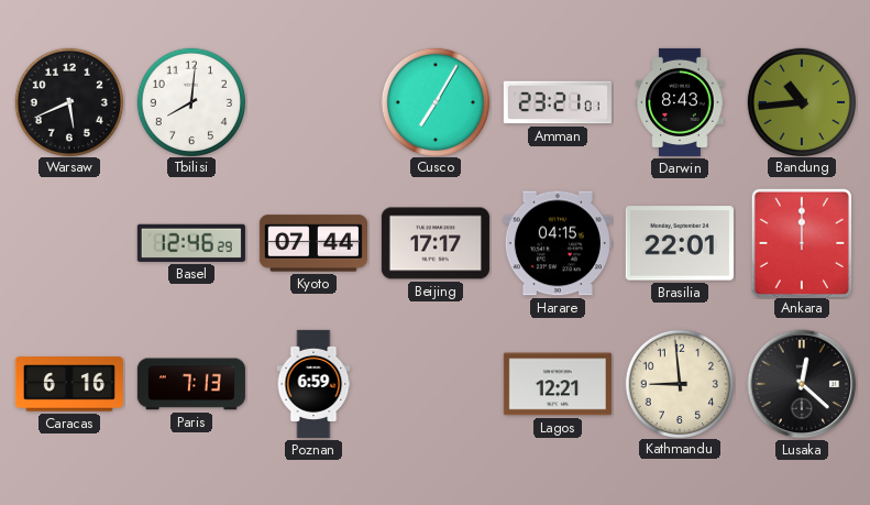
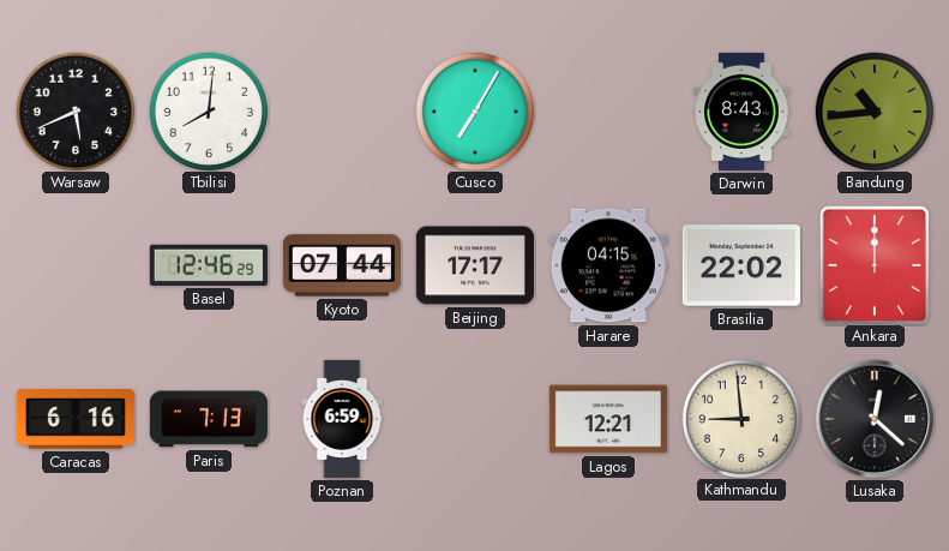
Amman: 23:21 -> none (558, 102)
Brasilia: 22:01 -> 22:02 (741, 265)
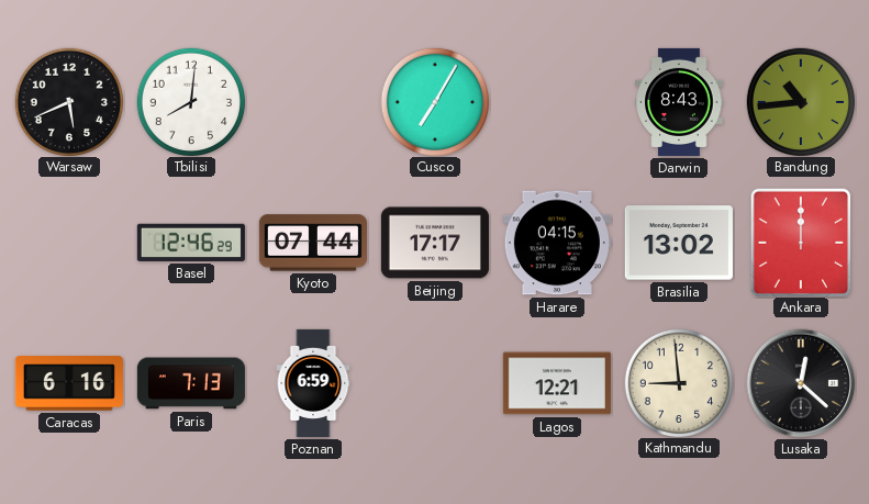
Brasilia: 22:02 -> 13:02 (679, 243)
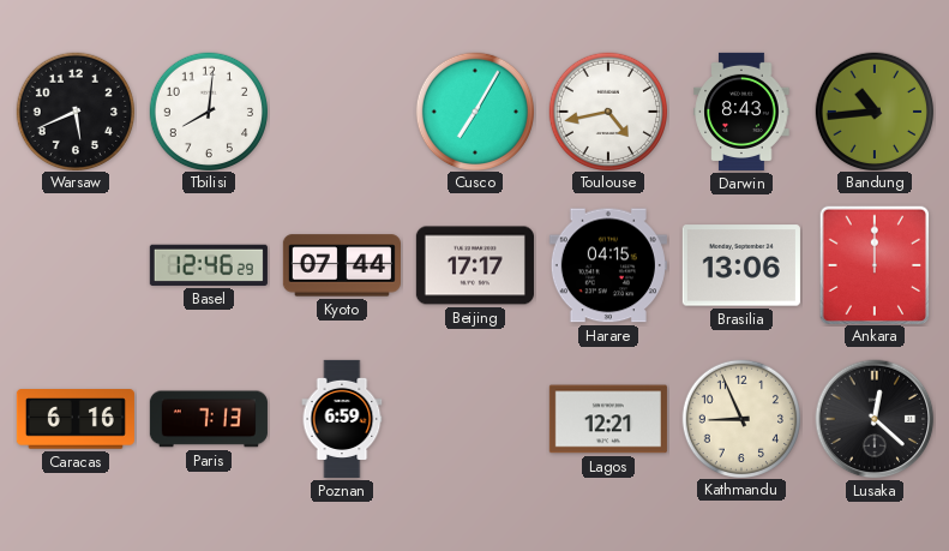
Toulouse: none -> 4:43 (607, 110)
Brasilia: 13:02 -> 13:06 (741, 265)
Kathmandu: 8:59 -> 8:56 (740, 418)
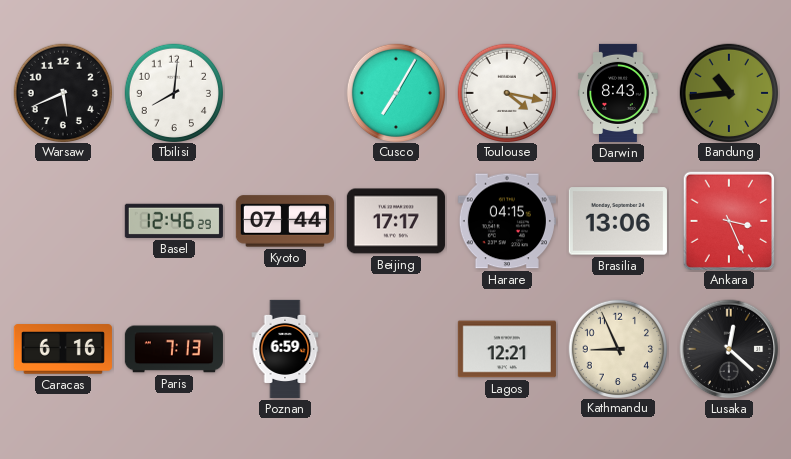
Toulouse: 4:43 -> 4:17 (506, 92)
Ankara: 12:00 -> 3:26 (728, 220)
